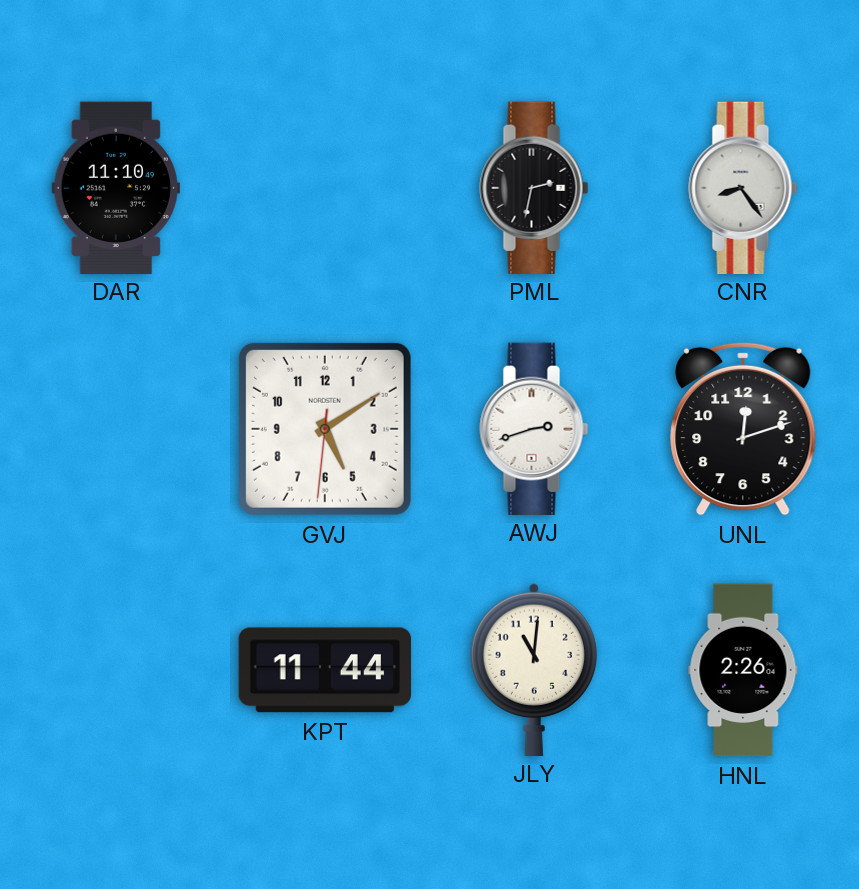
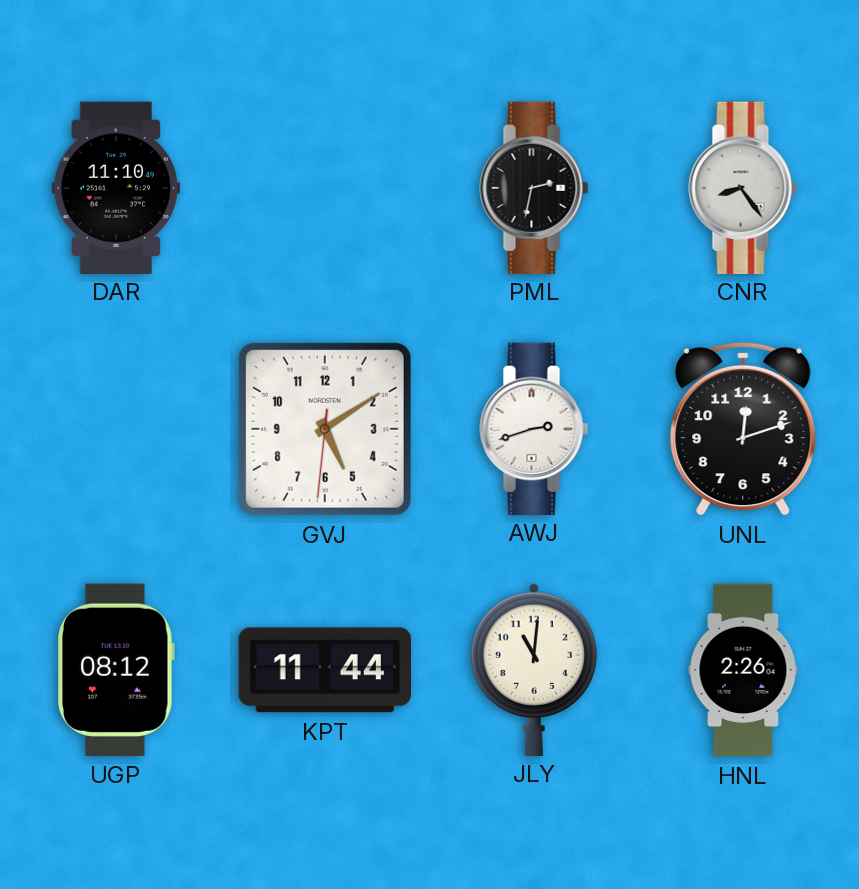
UGP: none -> 08:12 (116, 670)
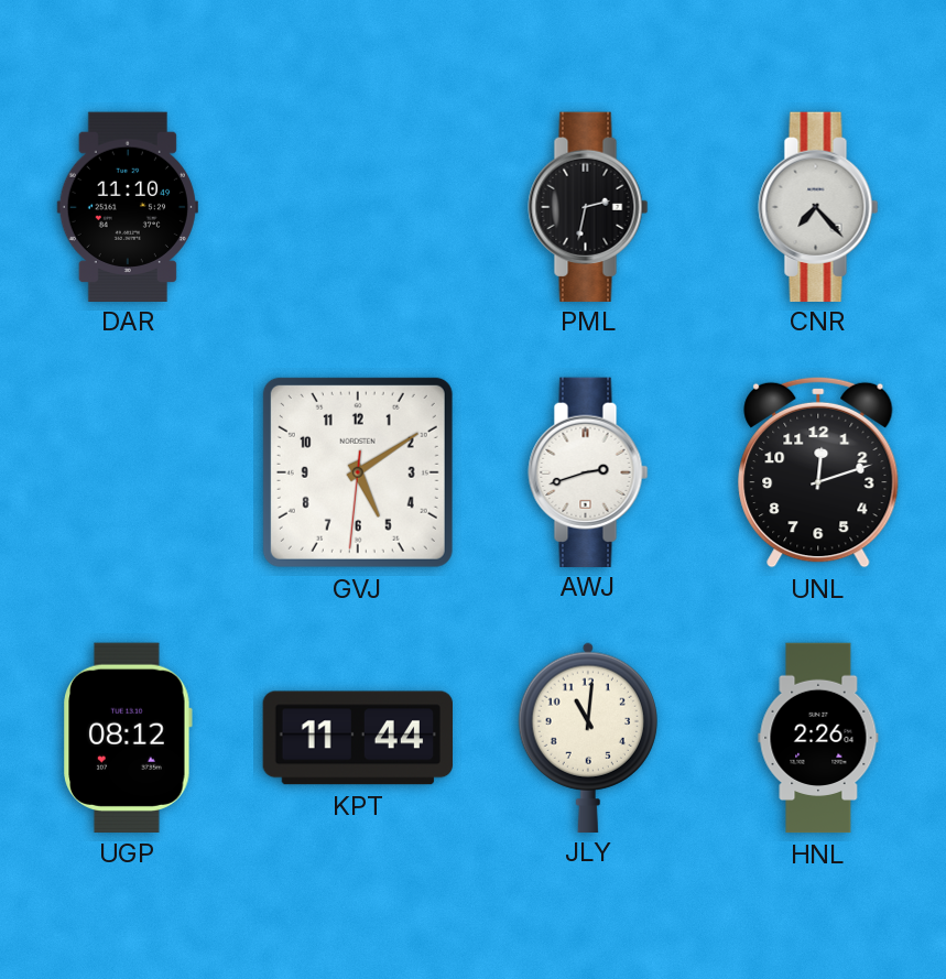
CNR: 8:24 -> 7:23 (818, 206)
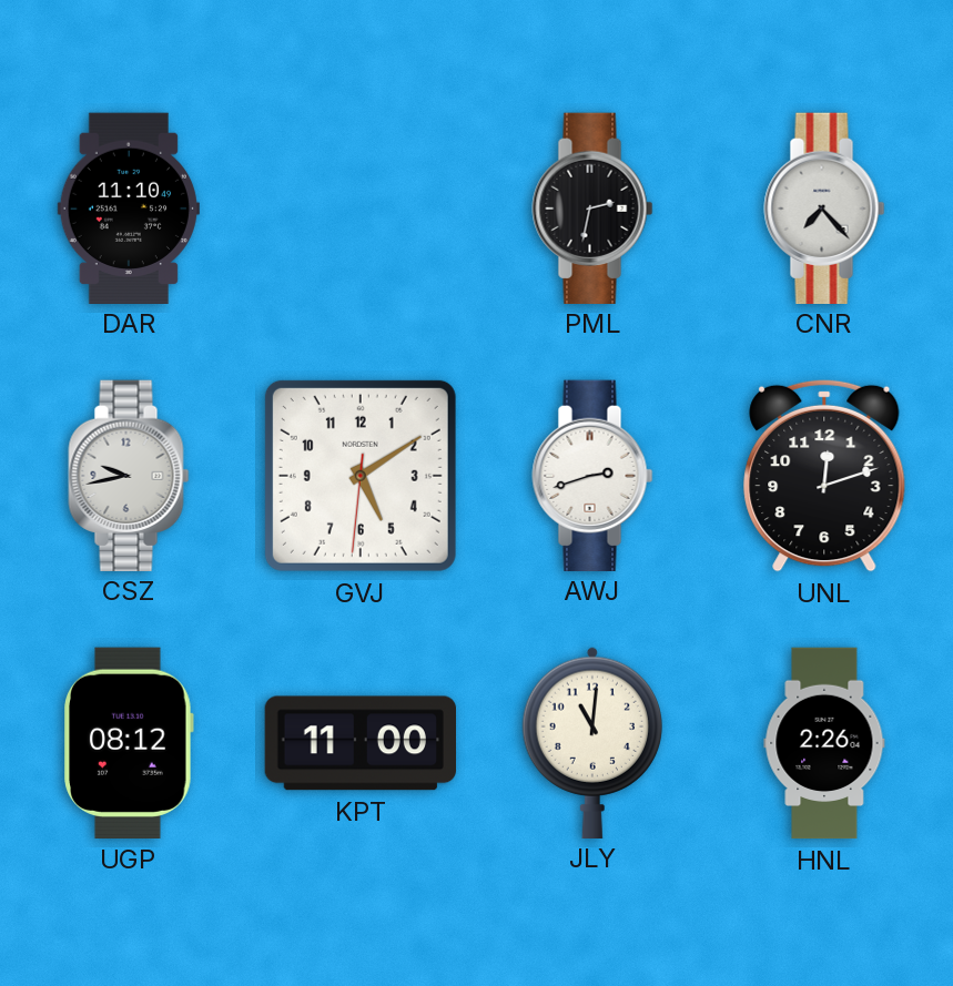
CSZ: none -> 9:43 (129, 475)
KPT: 11:44 -> 11:00 (359, 743)
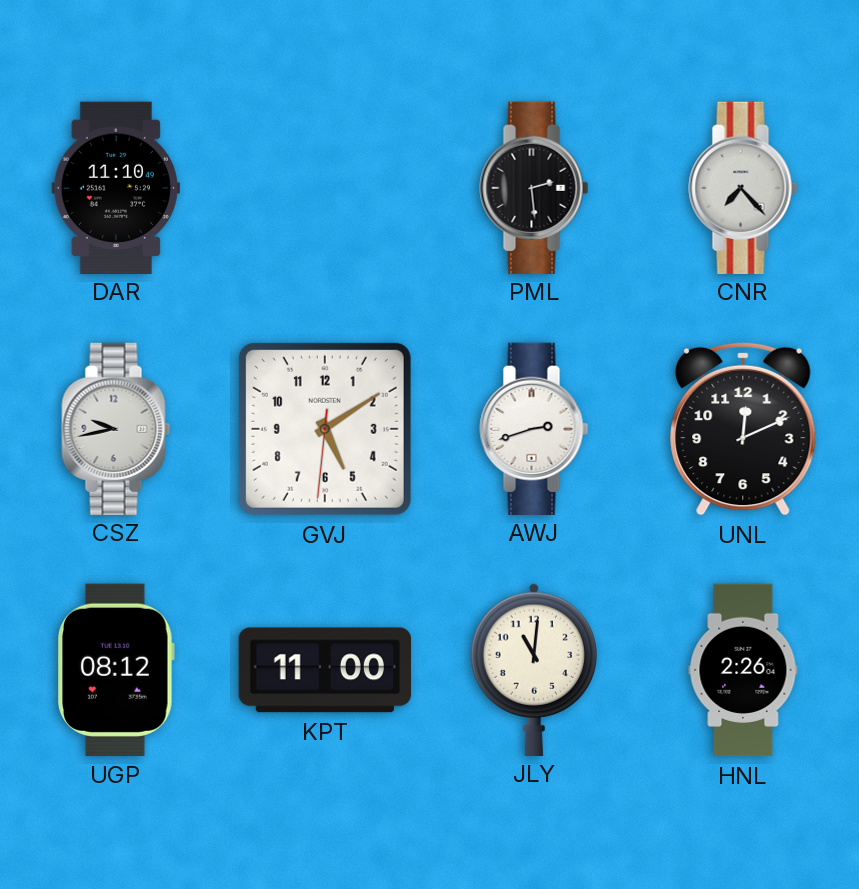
PML: 2:32 -> 2:29 (534, 187)
UNL: 12:12 -> 12:11 (743, 429)
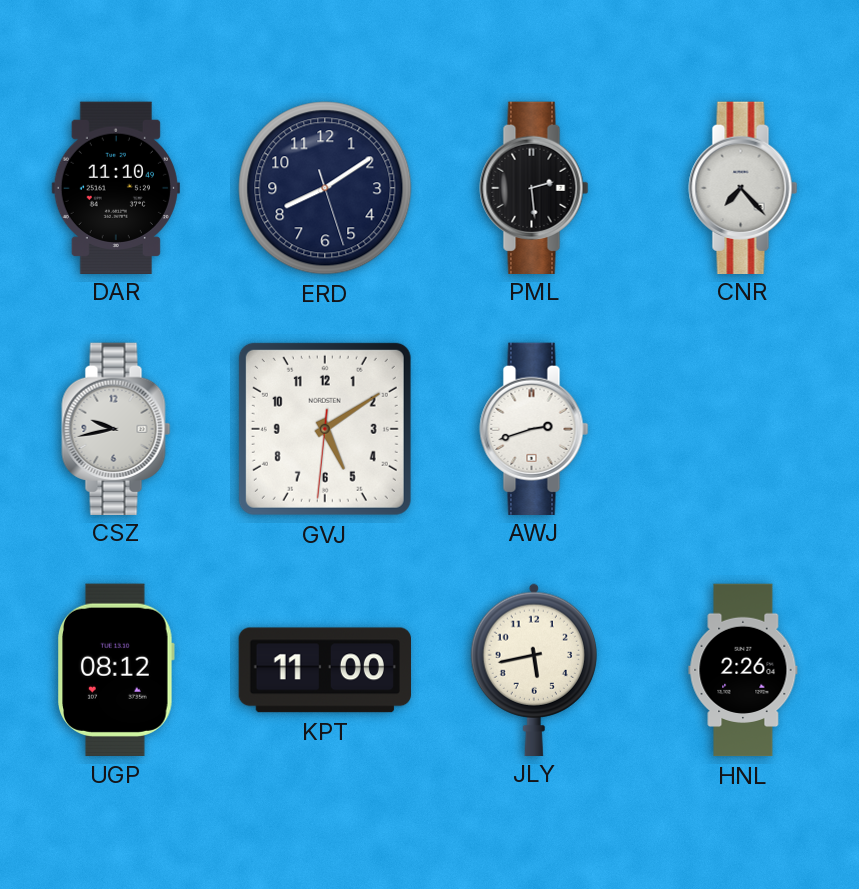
ERD: none -> 8:09 (325, 188)
UNL: 12:11 -> none (743, 429)
JLY: 11:01 -> 5:43 (534, 669)
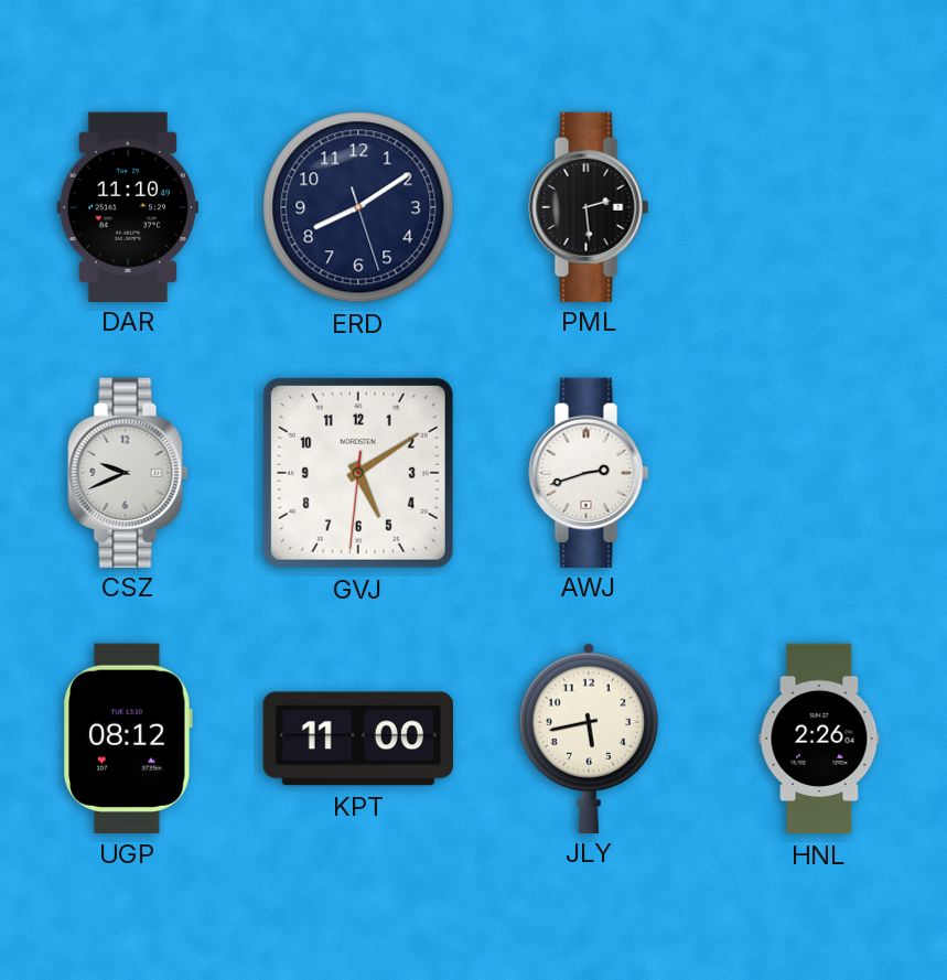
CNR: 7:23 -> none (743, 187)
CSZ: 9:43 -> 9:41 (128, 472)
